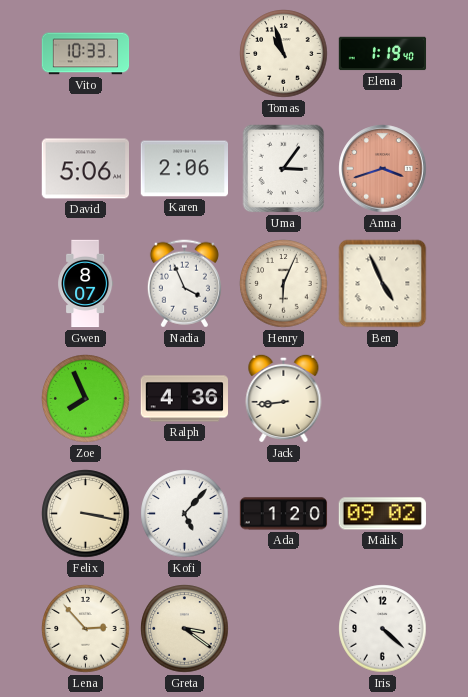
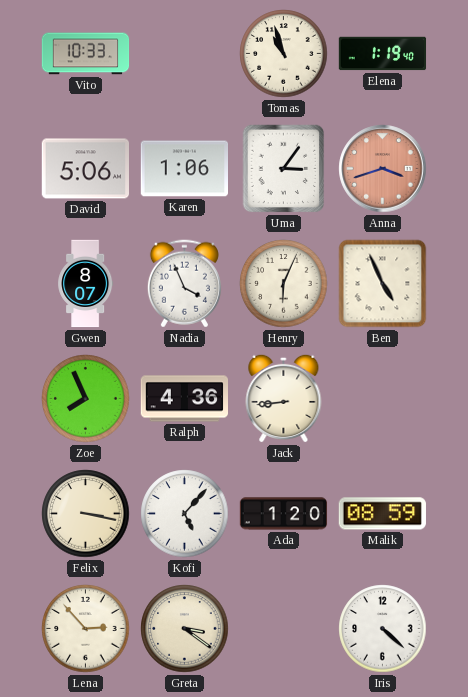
Karen: 2:06 -> 1:06 (184, 169)
Malik: 09:02 -> 08:59 (382, 514)
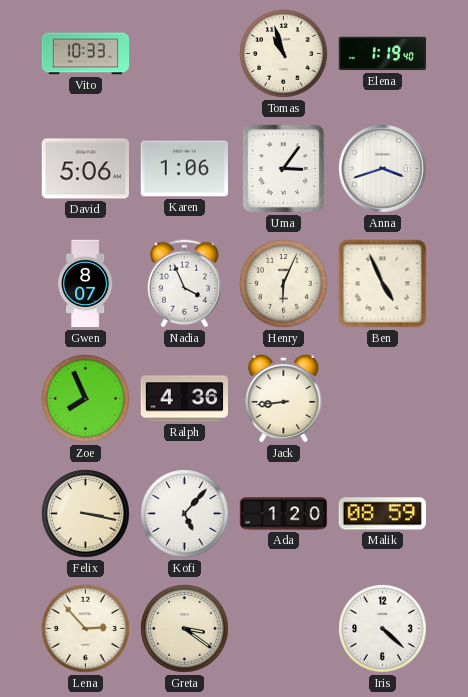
Anna dial: salmon -> white (383, 169)
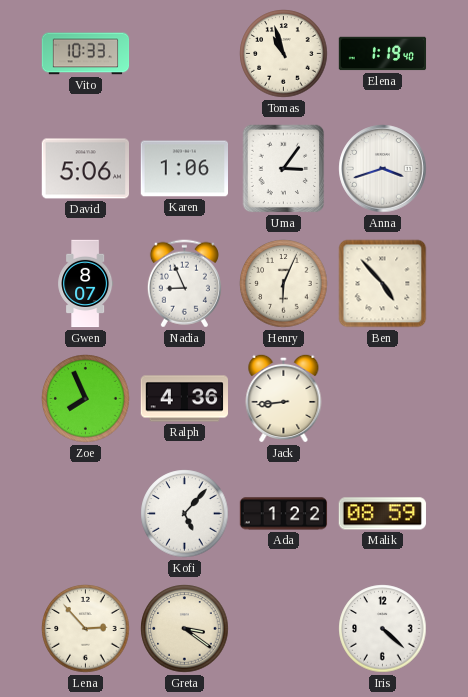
Nadia: 3:56 -> 8:56 (184, 284)
Ben: 4:56 -> 4:53 (383, 284)
Felix: 3:17 -> none (86, 514)
Ada: 1:20 -> 1:22 (284, 514)
